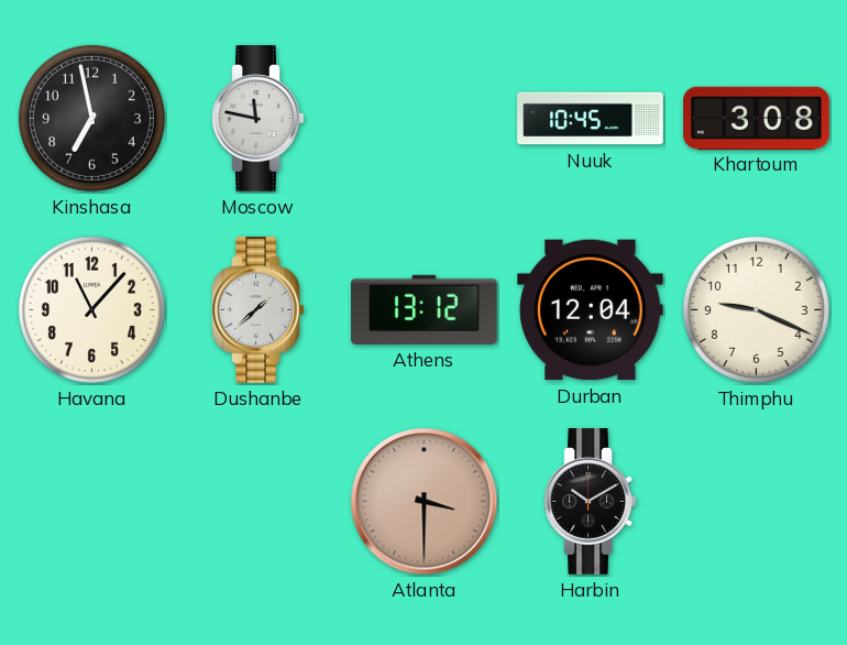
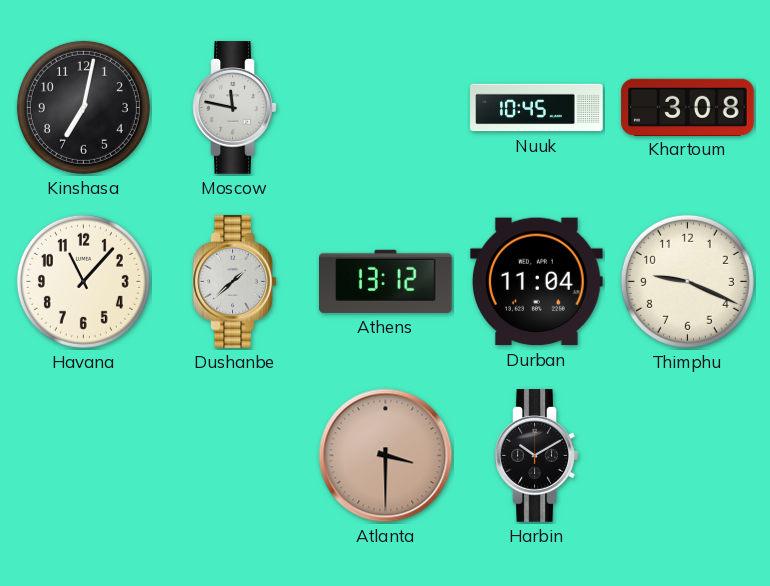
Kinshasa: 6:58 -> 7:02 (83, 107)
Durban: 12:04 -> 11:04 (537, 282)
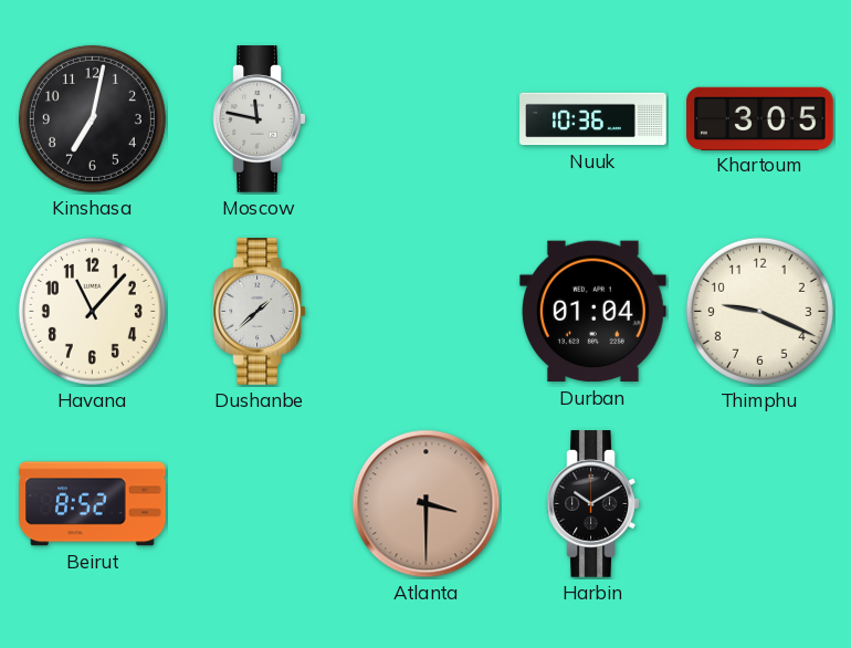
Nuuk: 10:45 -> 10:36 (593, 119)
Khartoum: 3:08 -> 3:05 (760, 118)
Athens: 13:12 -> none (386, 281)
Durban: 11:04 -> 01:04 (593, 312)
Beirut: none -> 8:52 (93, 504)
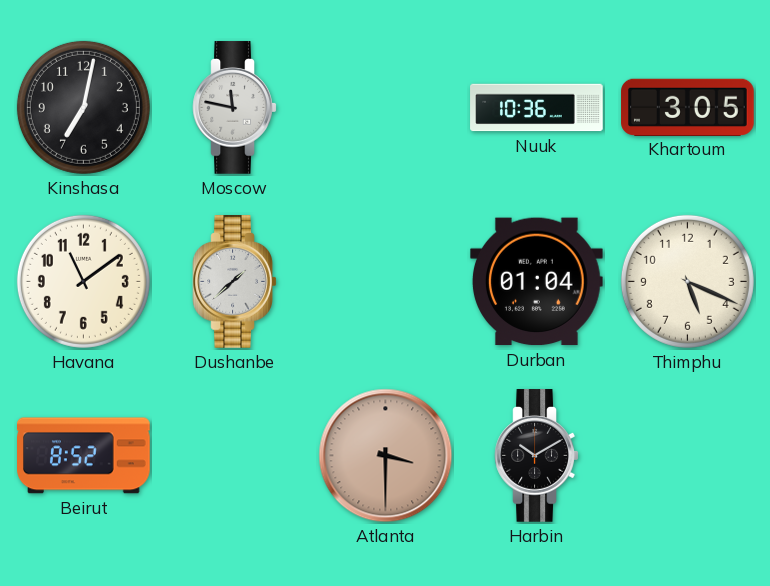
Havana: 11:07 -> 11:09 (83, 281)
Thimphu: 9:19 -> 5:19 (687, 281)
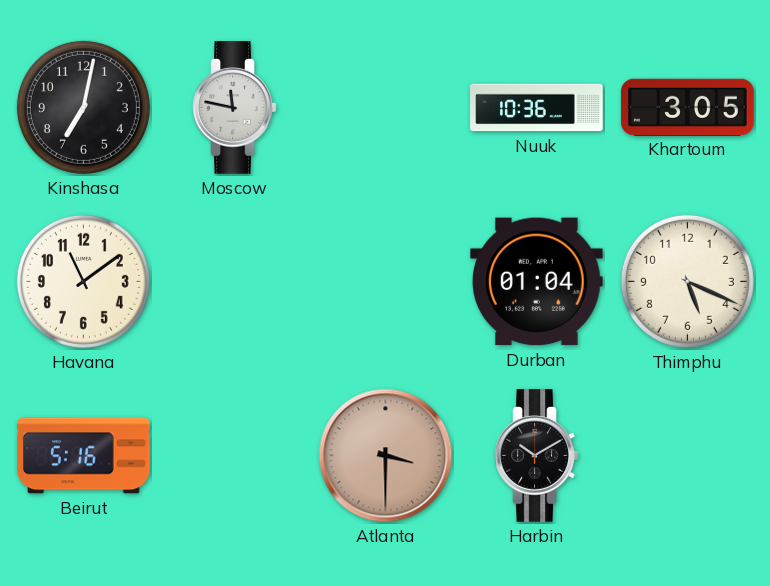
Dushanbe: 1:38 -> none (235, 282)
Beirut: 8:52 -> 5:16 (84, 456)
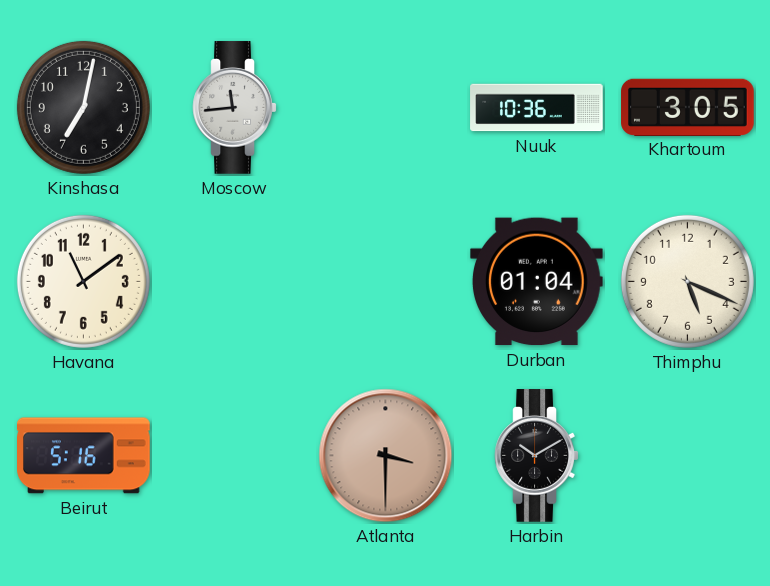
Moscow: 11:47 -> 11:44 (235, 108)
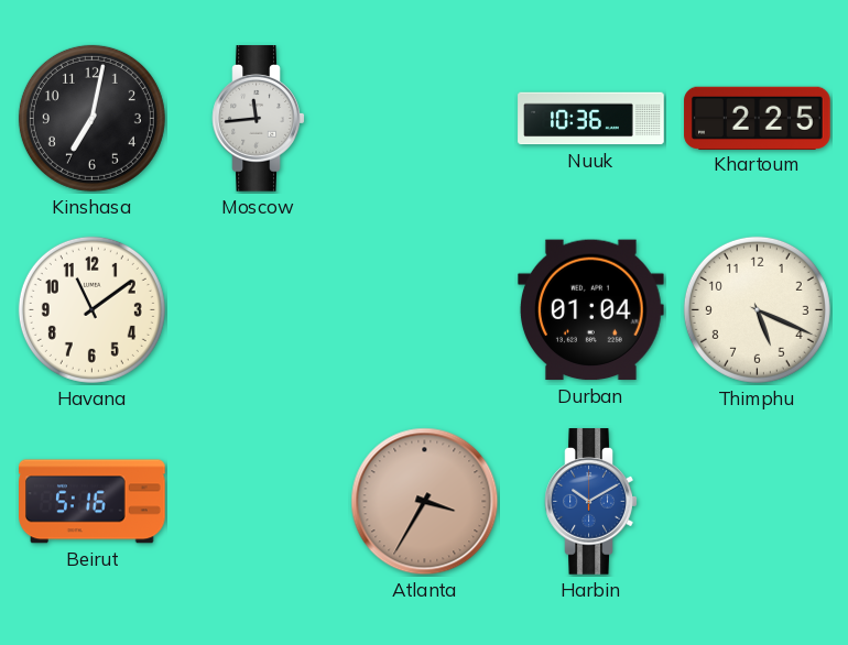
Khartoum: 3:05 -> 2:25 (758, 118)
Atlanta: 3:30 -> 3:35 (425, 502)
Harbin dial: black -> blue (591, 502)
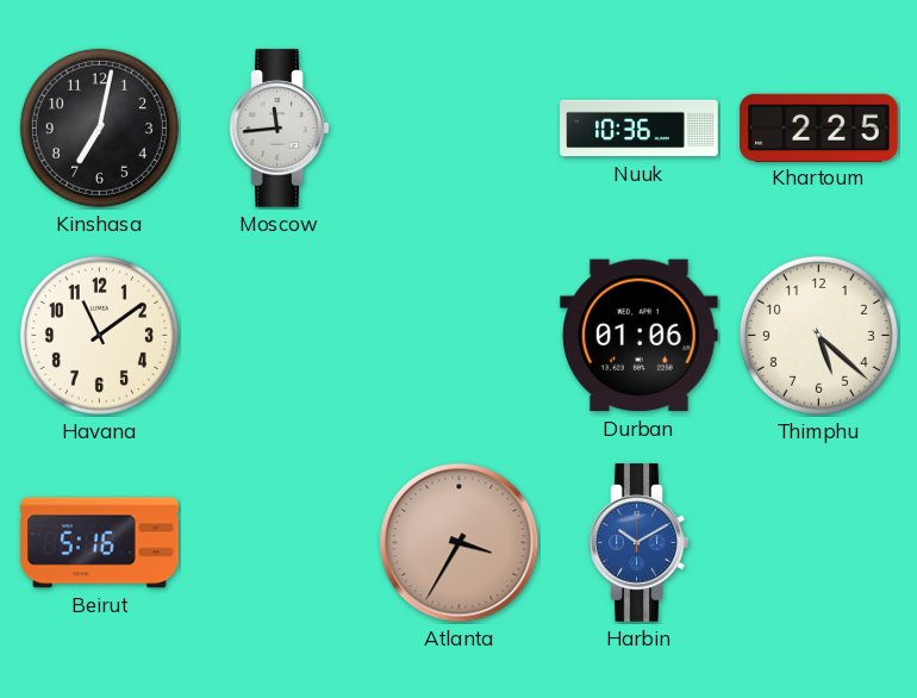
Durban: 01:04 -> 01:06 (640, 336)
Thimphu: 5:19 -> 5:22 (818, 335)
